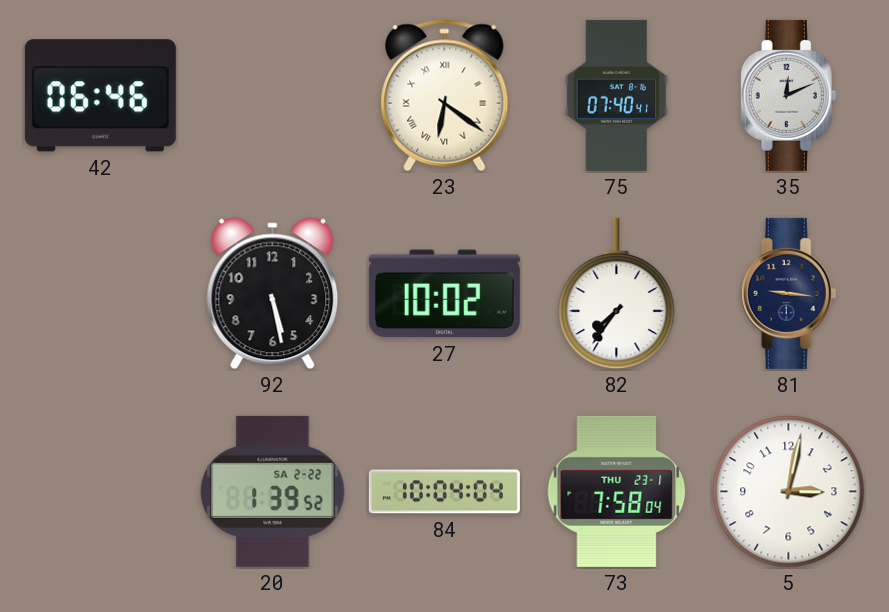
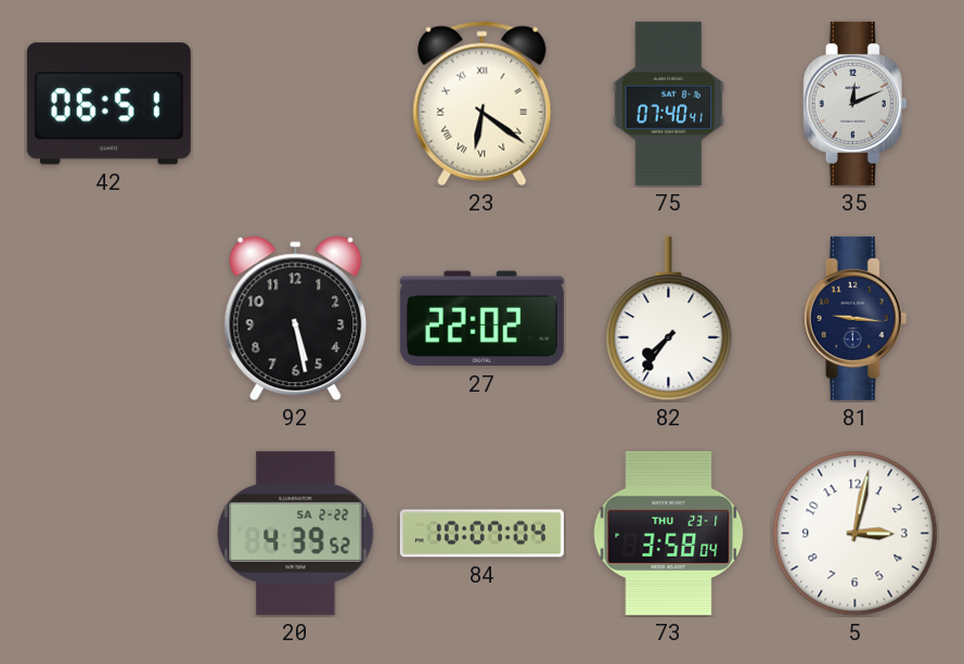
42: 06:46 -> 06:51 (108, 104)
27: 10:02 -> 22:02 (481, 319)
20: 1:39 -> 4:39 (296, 533)
84: 10:04 -> 10:07 (481, 534)
73: 7:58 -> 3:58 (669, 533)
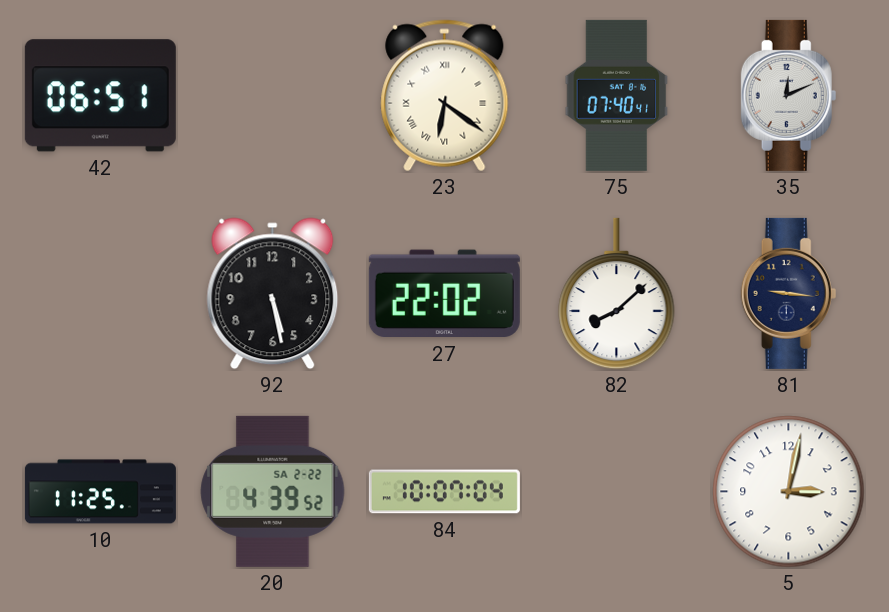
82: 7:36 -> 8:08 (617, 294)
10: none -> 11:25 (100, 492)
73: 3:58 -> none (669, 533)
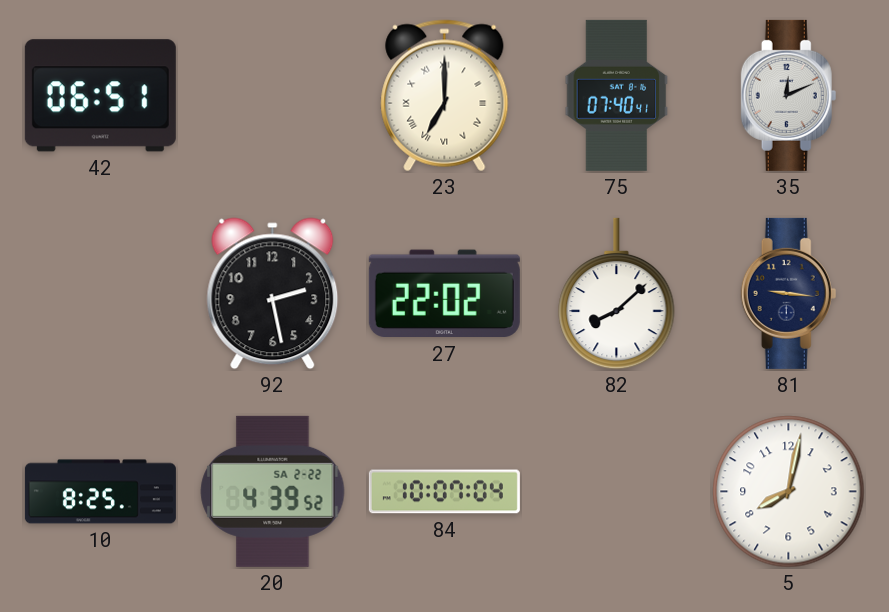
23: 6:21 -> 7:00 (445, 96)
92: 5:28 -> 2:28 (273, 294)
10: 11:25 -> 8:25 (100, 492)
5: 3:02 -> 8:02 (789, 492)
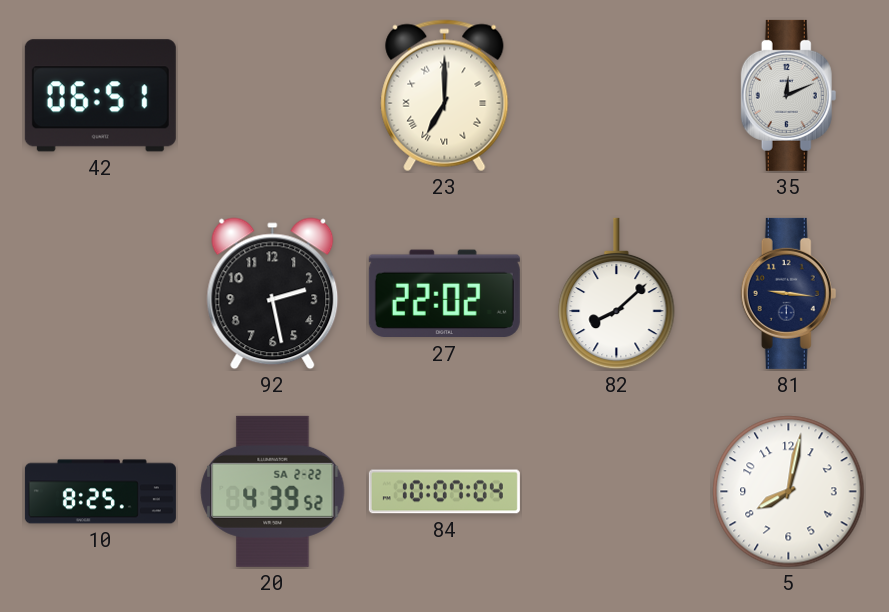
75: 07:40 -> none (617, 95)
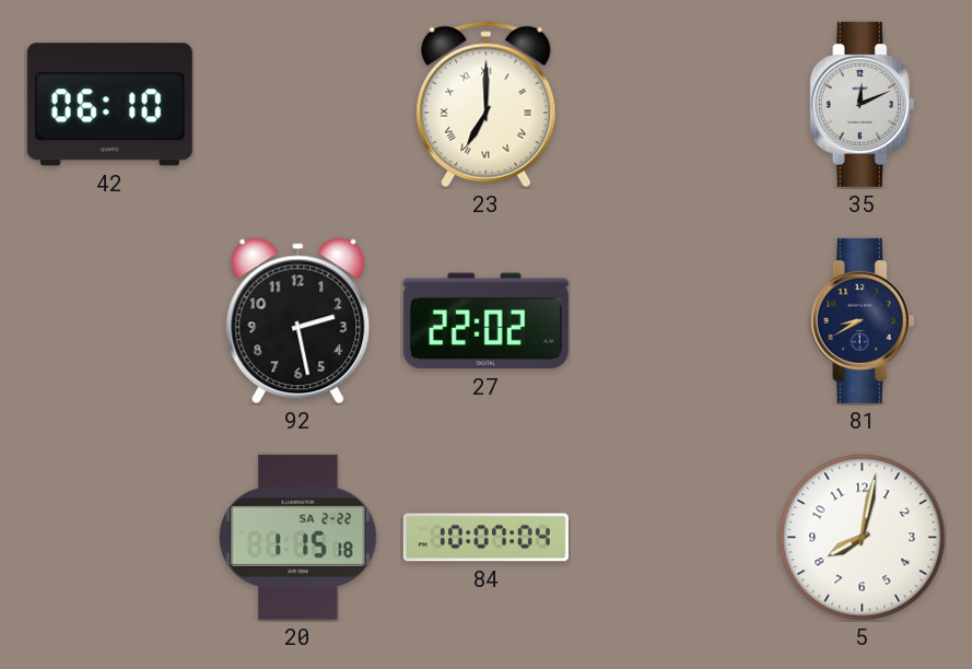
42: 06:51 -> 06:10 (109, 105)
82: 8:08 -> none (617, 294)
81: 9:16 -> 8:40 (863, 320)
10: 8:25 -> none (100, 492)
20: 4:39 -> 1:15 (298, 537)
